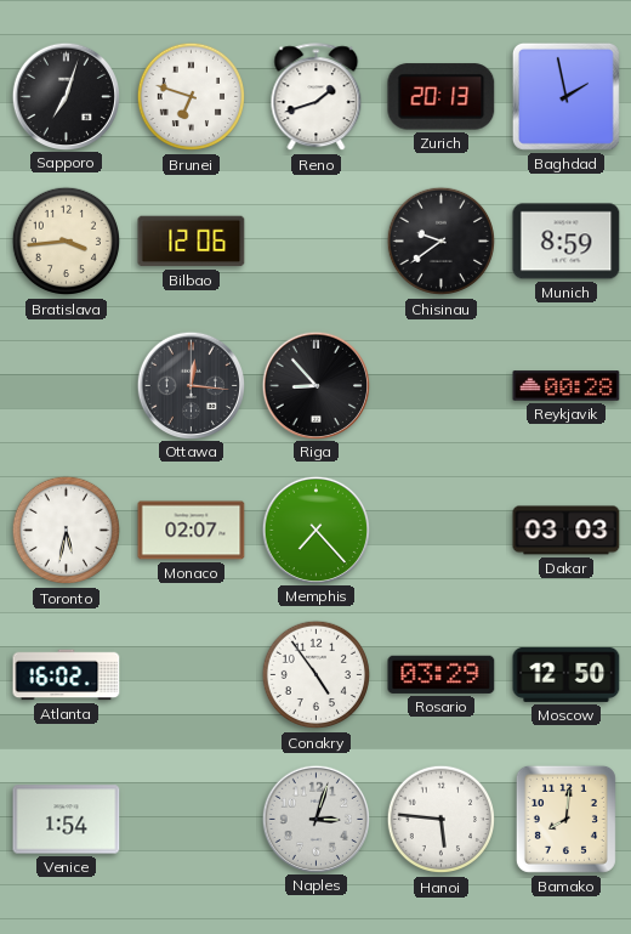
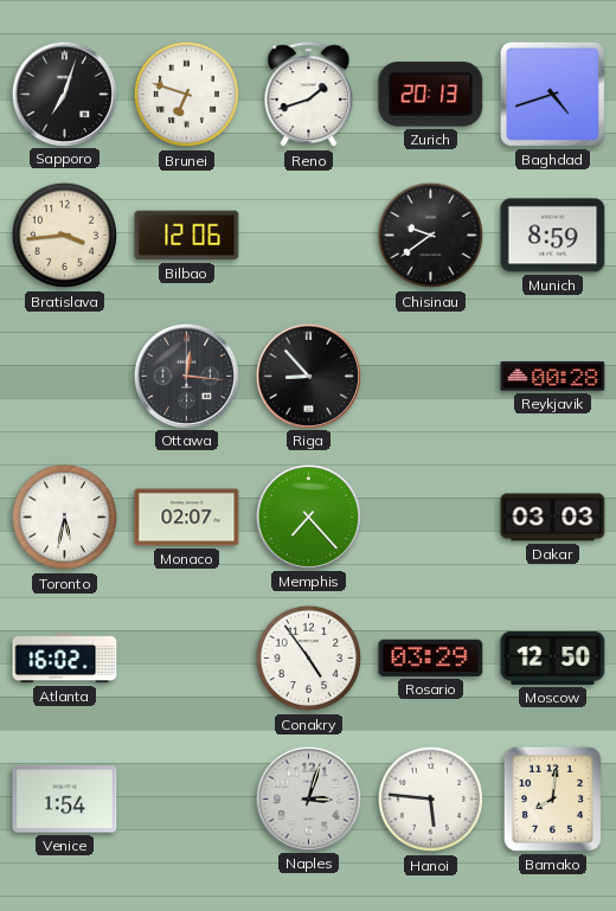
Baghdad: 1:58 -> 4:42 (552, 94)
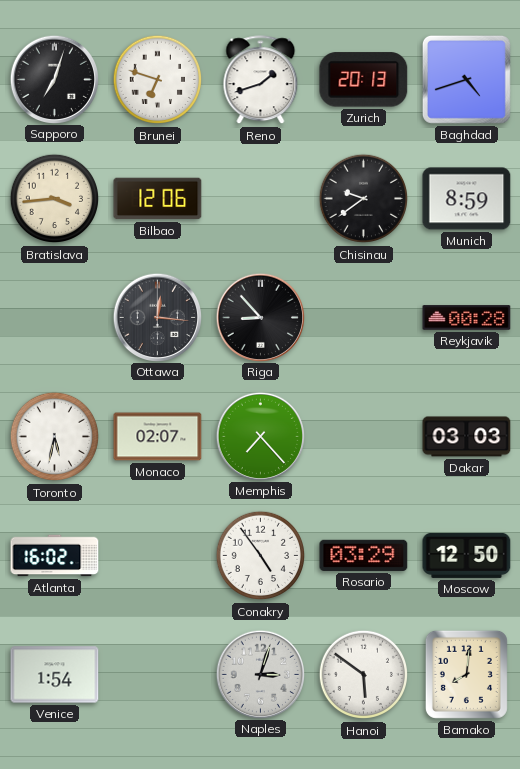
Hanoi: 5:46 -> 5:51 (364, 675)
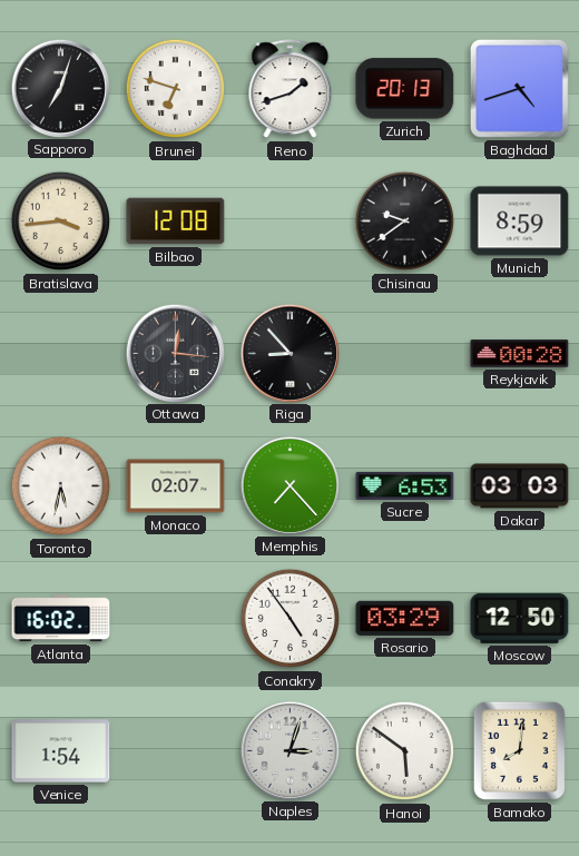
Bilbao: 12:06 -> 12:08 (176, 222)
Sucre: none -> 6:53 (405, 485)
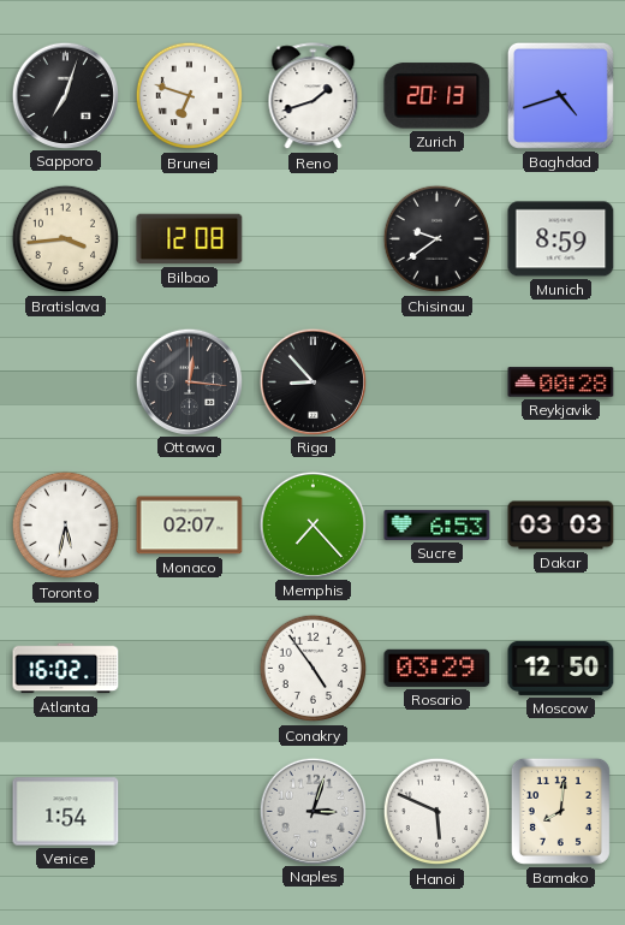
Hanoi: 5:51 -> 5:49 (437, 812)
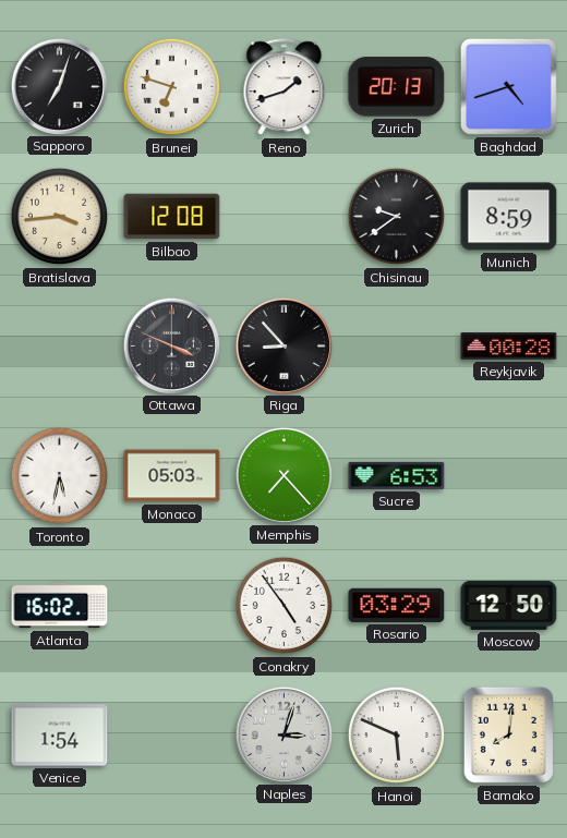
Ottawa: 12:16 -> 3:49 (171, 345)
Monaco: 02:07 -> 05:03 (172, 476)
Dakar: 03:03 -> none (561, 526)
